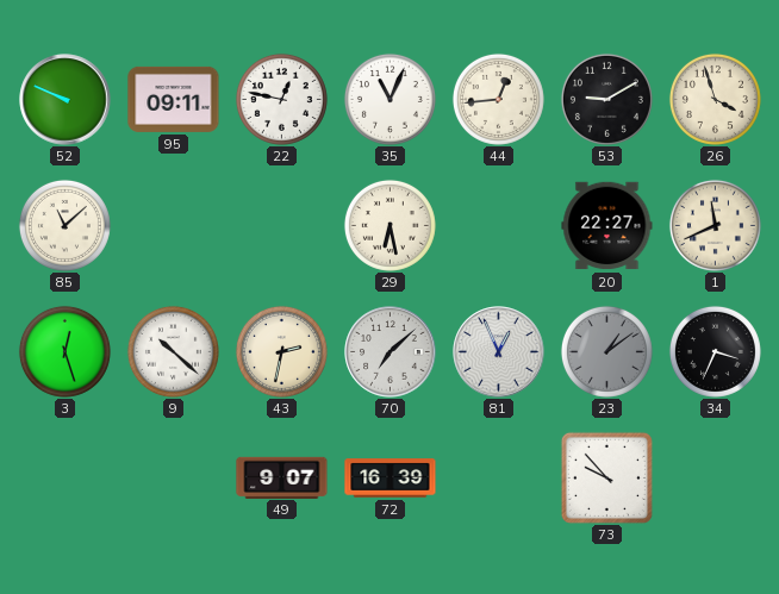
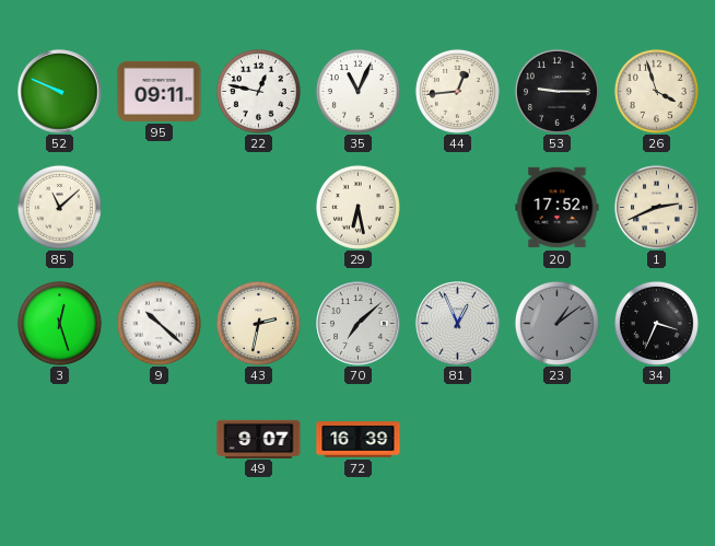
53: 9:10 -> 9:15 (556, 91)
20: 22:27 -> 17:52 (558, 208)
1: 11:41 -> 2:41 (656, 207)
73: 9:53 -> none (606, 477)
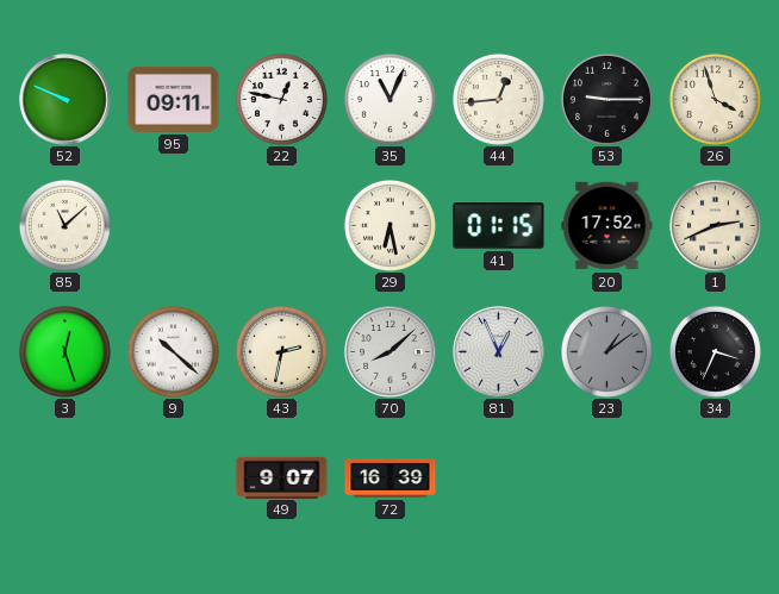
41: none -> 01:15 (499, 226)
70: 7:08 -> 8:08 (391, 352)
